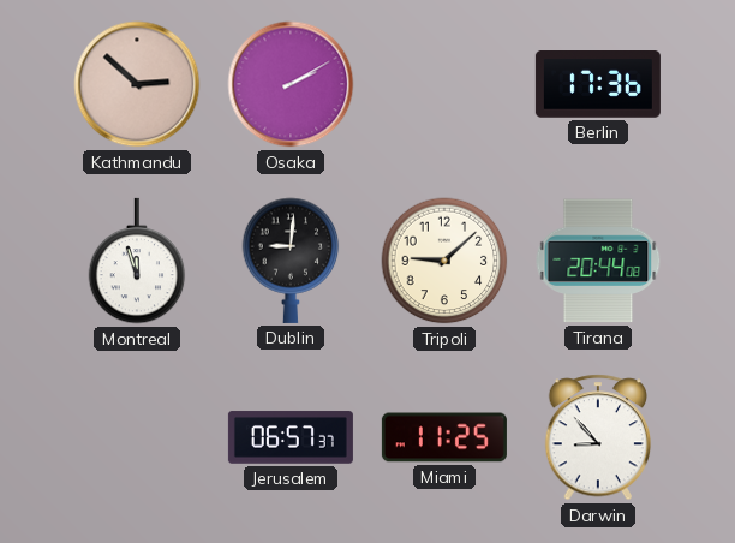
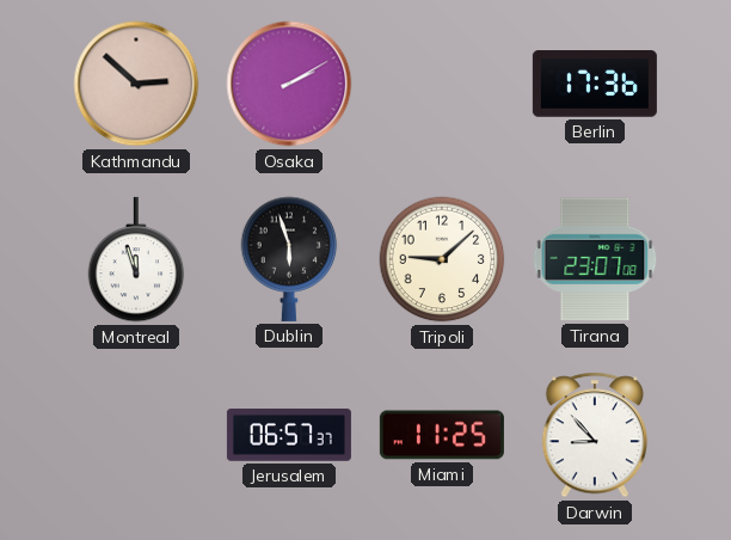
Dublin: 9:01 -> 5:57 (289, 259)
Tirana: 20:44 -> 23:07 (595, 259)
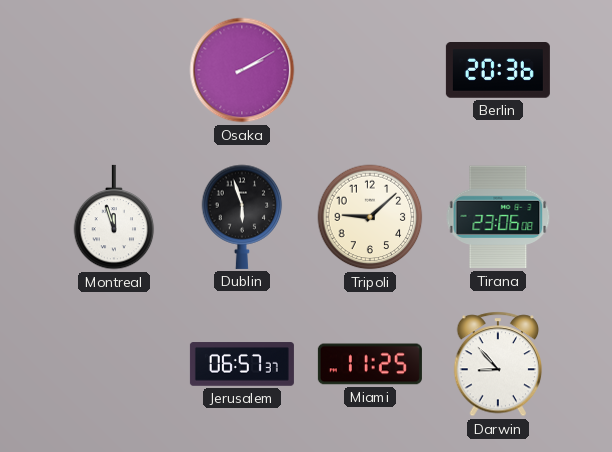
Kathmandu: 2:52 -> none (136, 84)
Berlin: 17:36 -> 20:36 (498, 70)
Tirana: 23:07 -> 23:06 (498, 217)
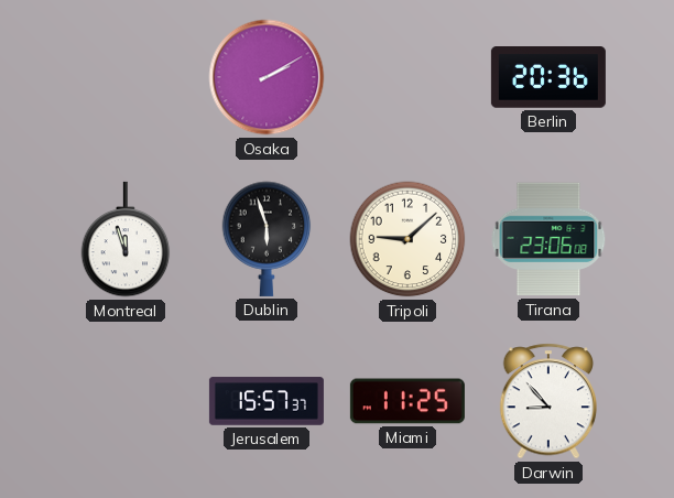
Jerusalem: 06:57 -> 15:57 (267, 401)
